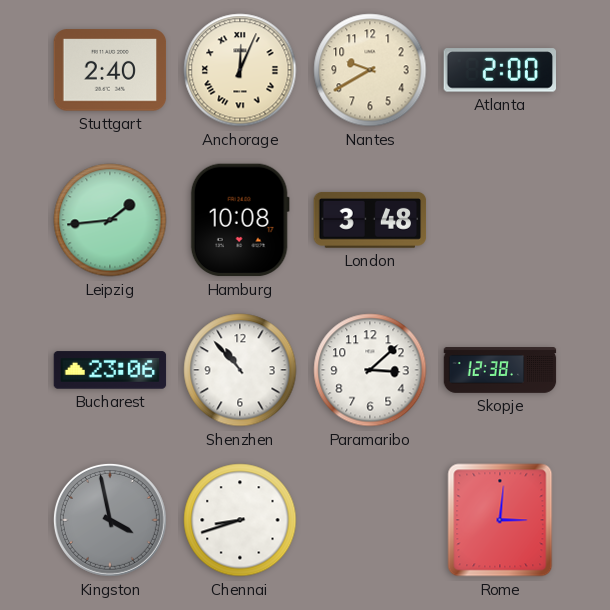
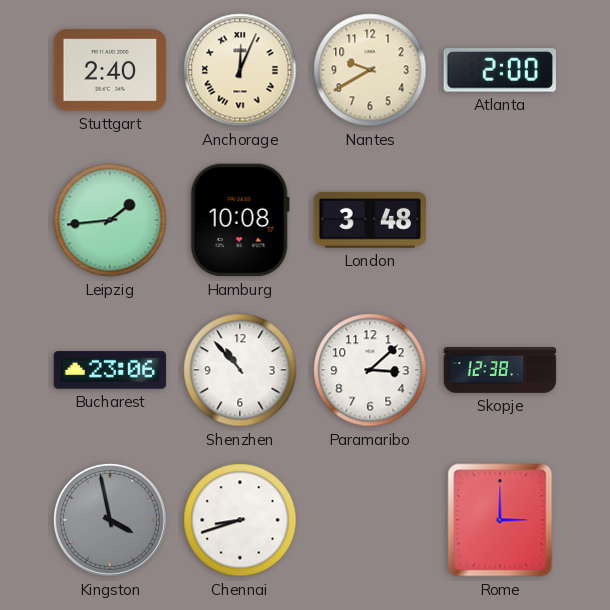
Rome: 3:01 -> 3:00 (500, 520)
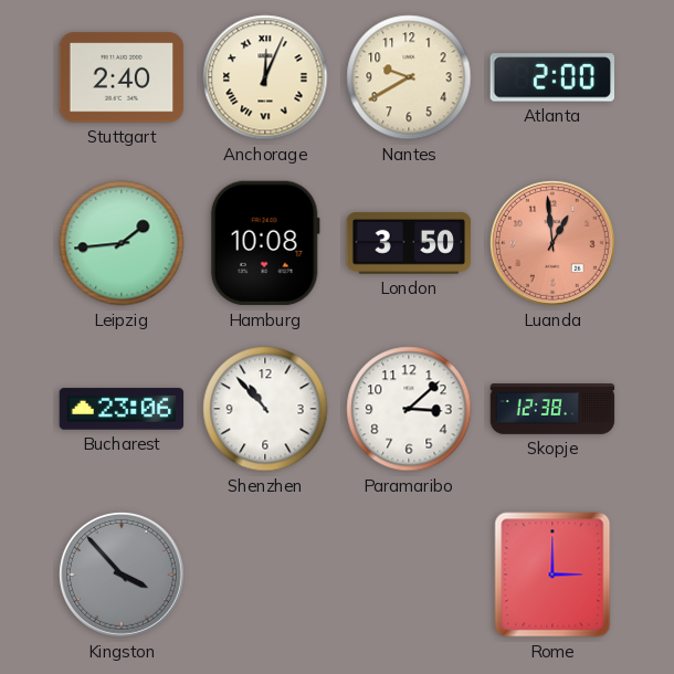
London: 3:48 -> 3:50 (409, 243)
Luanda: none -> 12:59 (552, 243)
Kingston: 3:58 -> 3:53 (122, 575)
Chennai: 8:42 -> none (240, 520)
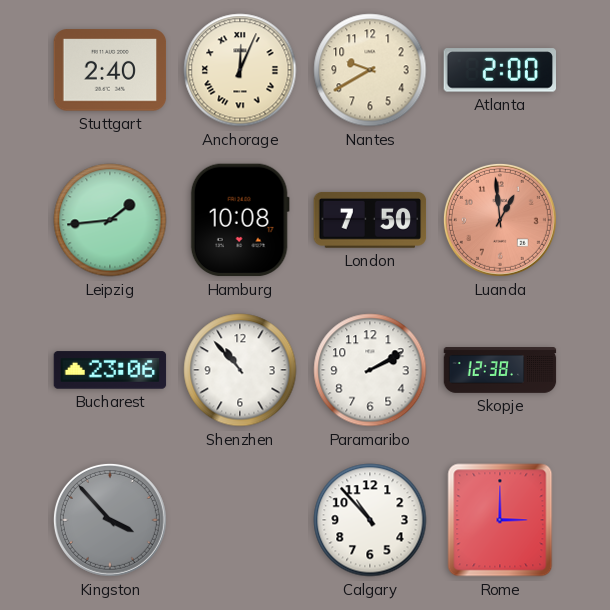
London: 3:50 -> 7:50 (370, 220)
Paramaribo: 3:08 -> 2:10 (370, 370)
Calgary: none -> 10:53 (370, 520)
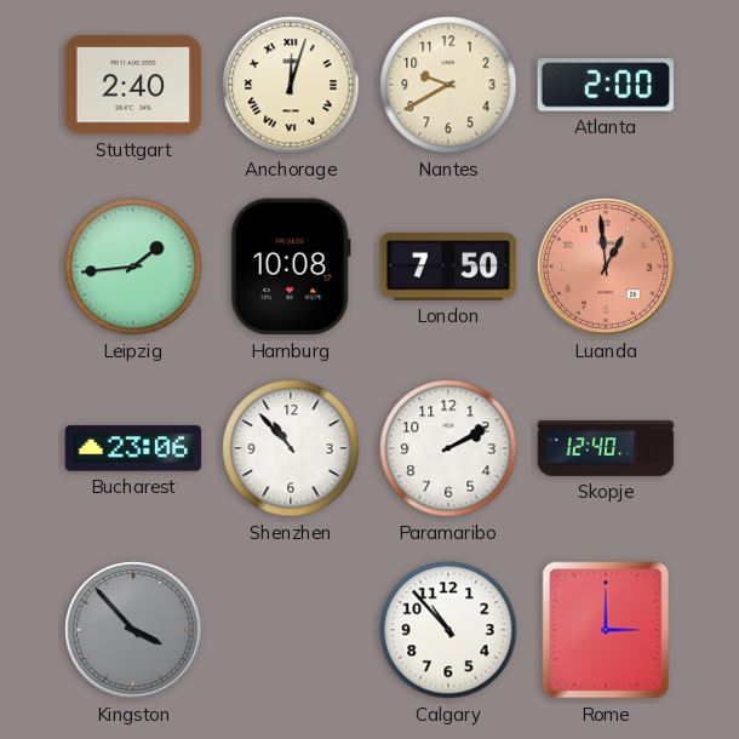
Anchorage: 12:04 -> 12:03 (291, 85)
Skopje: 12:38 -> 12:40 (606, 448)
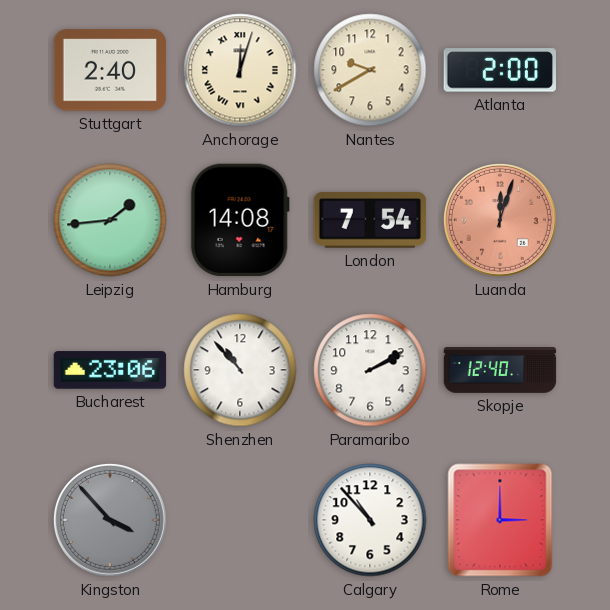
Hamburg: 10:08 -> 14:08 (240, 220)
London: 7:50 -> 7:54 (370, 220)
Luanda: 12:59 -> 12:03 (500, 220)
